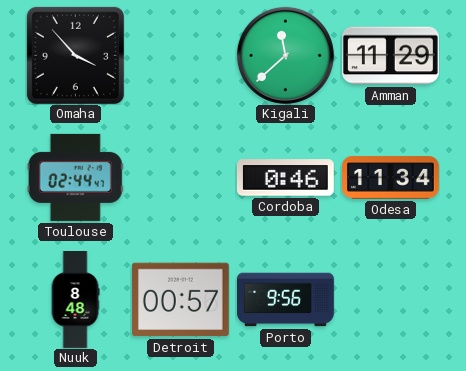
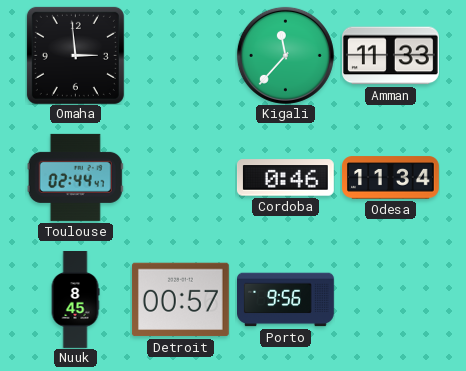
Omaha: 3:53 -> 2:59 (75, 55)
Kigali: 11:38 -> 11:37 (285, 55)
Amman: 11:29 -> 11:33 (391, 56)
Nuuk: 8:48 -> 8:45 (75, 300)
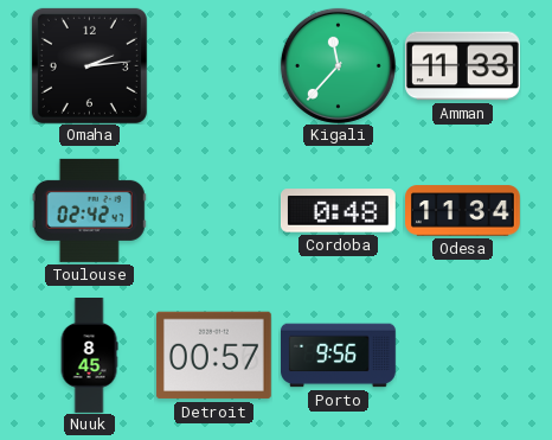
Omaha: 2:59 -> 2:14 (89, 65)
Toulouse: 02:44 -> 02:42 (89, 210)
Cordoba: 0:46 -> 0:48 (338, 211)
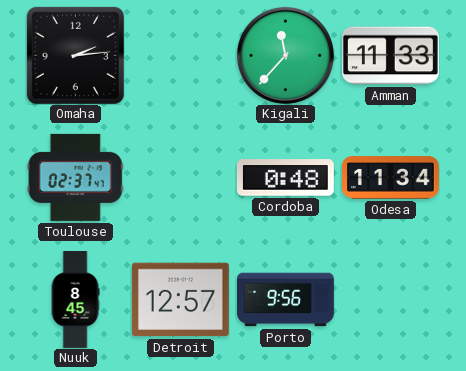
Toulouse: 02:42 -> 02:37 (75, 177)
Detroit: 00:57 -> 12:57 (180, 300)
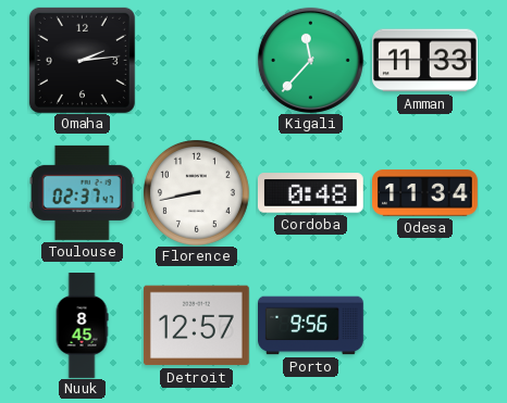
Florence: none -> 8:43 (196, 192)
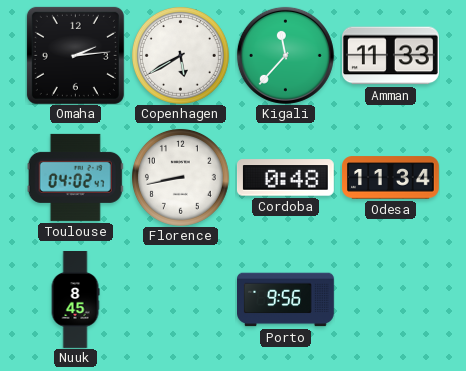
Copenhagen: none -> 5:40 (180, 55)
Toulouse: 02:37 -> 04:02 (75, 177)
Detroit: 12:57 -> none (196, 326)
